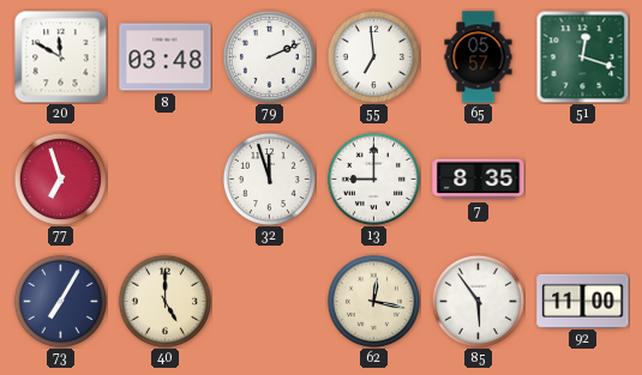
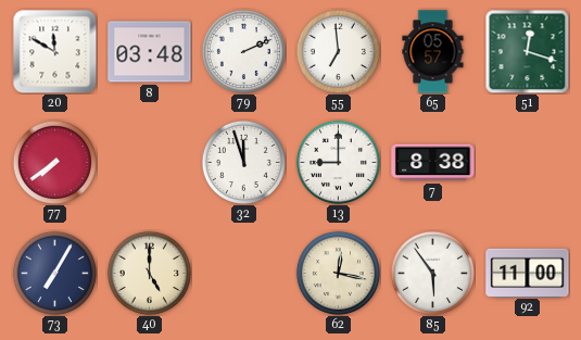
77: 6:57 -> 7:39 (54, 162)
7: 8:35 -> 8:38 (433, 163)
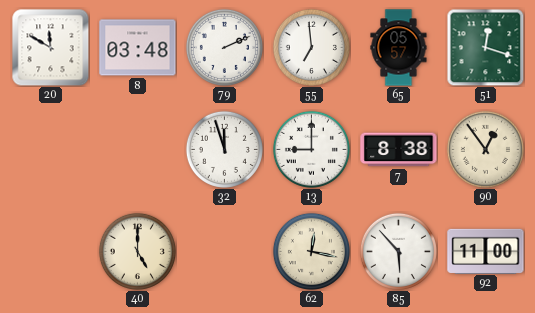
77: 7:39 -> none (54, 162)
90: none -> 12:54 (485, 149)
73: 7:05 -> none (54, 273)
85: 5:54 -> 5:53 (398, 251)
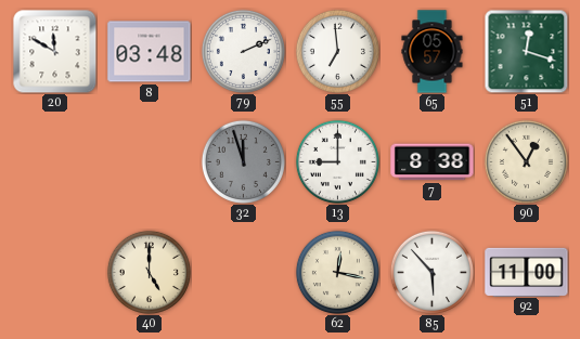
32 dial: white -> grey (243, 161)
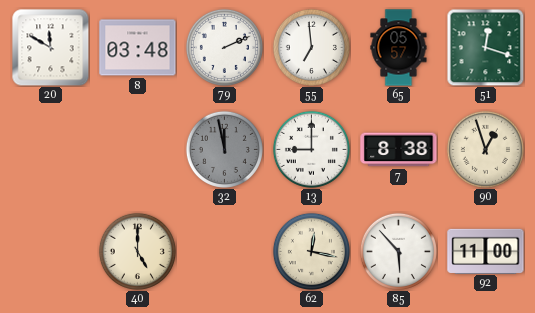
32: 11:57 -> 11:58 (224, 149)
90: 12:54 -> 12:57 (485, 149)
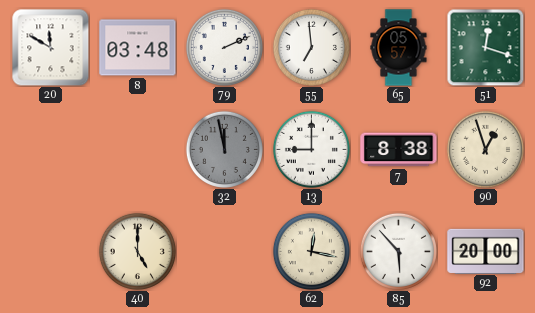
92: 11:00 -> 20:00 (486, 251)
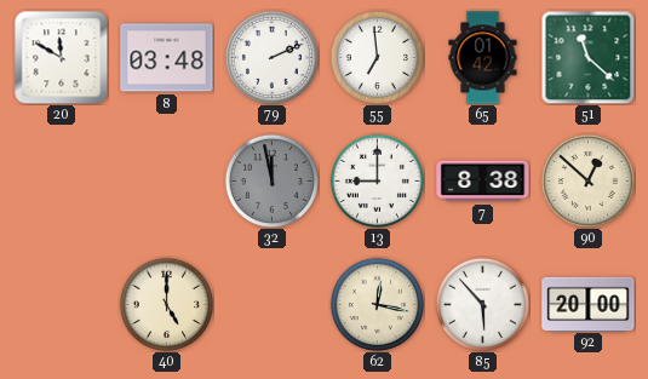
65: 05:57 -> 01:42 (483, 58)
51: 12:18 -> 11:22 (587, 57)
90: 12:57 -> 12:52 (587, 180)
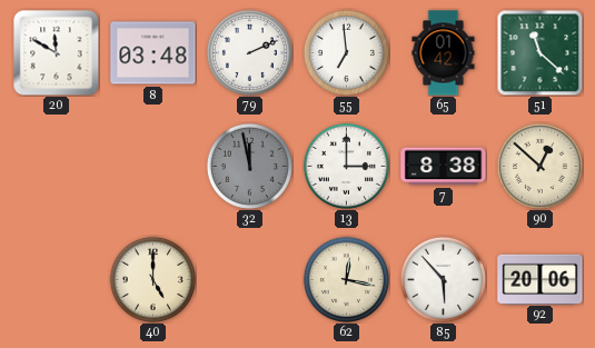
13: 9:00 -> 3:00 (346, 166)
92: 20:00 -> 20:06 (541, 279)
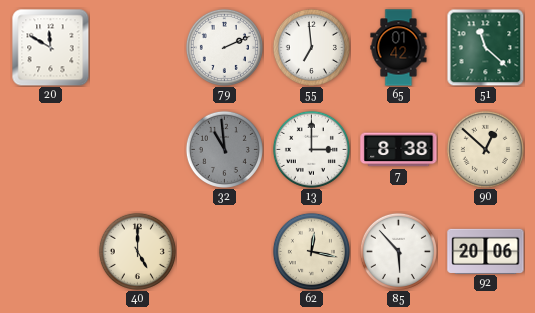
8: 03:48 -> none (153, 53)
32: 11:58 -> 10:59 (224, 149)
